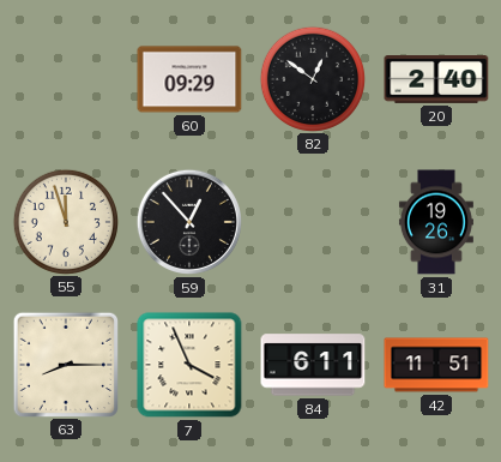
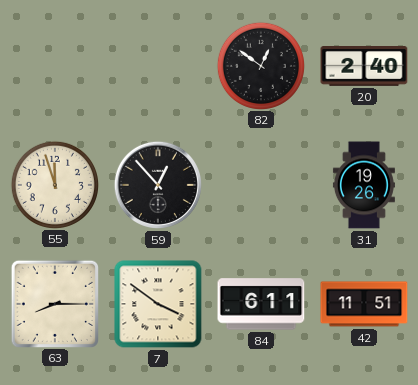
60: 09:29 -> none (189, 79)
7: 3:56 -> 3:51 (158, 304)
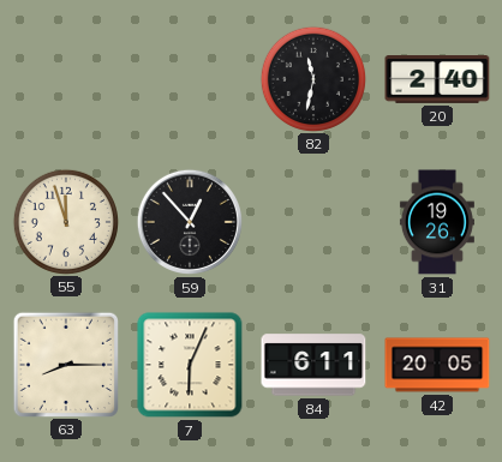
82: 12:51 -> 11:32 (313, 78)
7: 3:51 -> 6:04 (190, 365)
42: 11:51 -> 20:05 (437, 365)
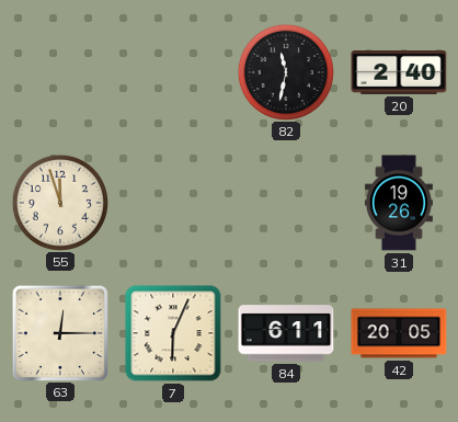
59: 12:53 -> none (190, 222)
63: 8:15 -> 12:15 (59, 332)
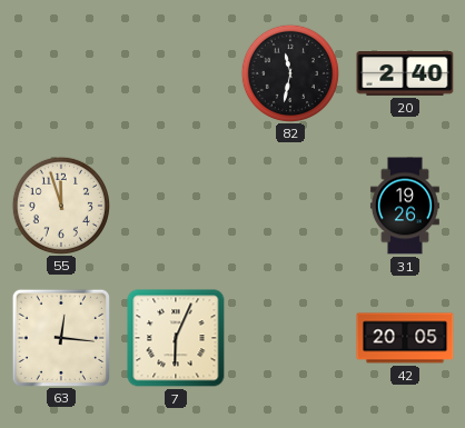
63: 12:15 -> 12:16 (60, 337)
84: 6:11 -> none (286, 333)
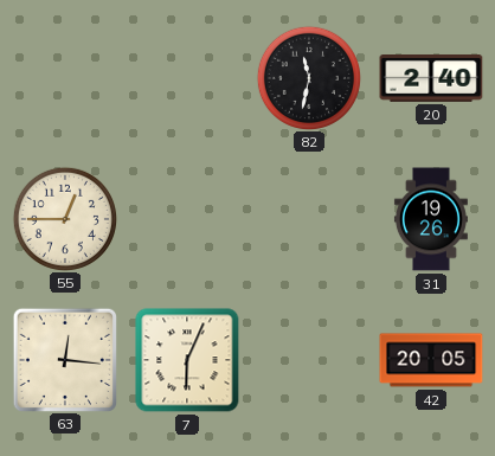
55: 11:57 -> 12:45 (65, 218)
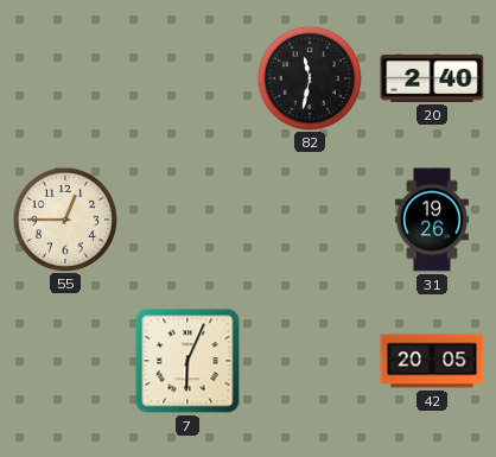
63: 12:16 -> none (64, 359)
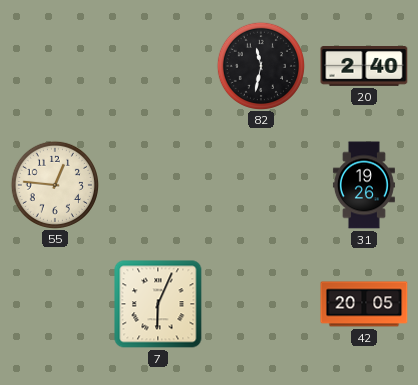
55: 12:45 -> 12:46 (55, 184)
